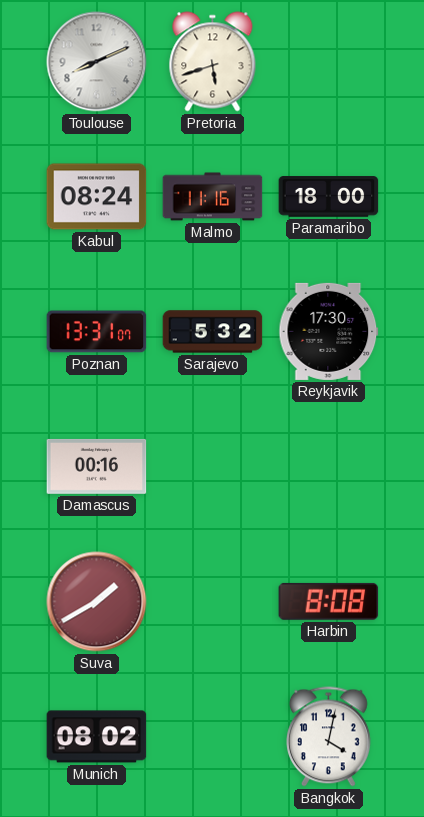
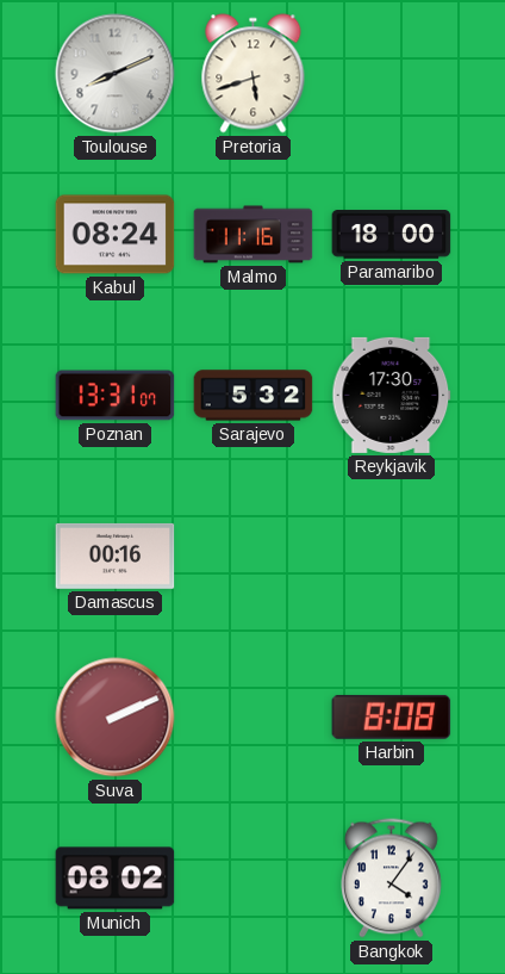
Suva: 1:40 -> 2:11 (116, 718)
Bangkok: 4:02 -> 4:06 (392, 879)
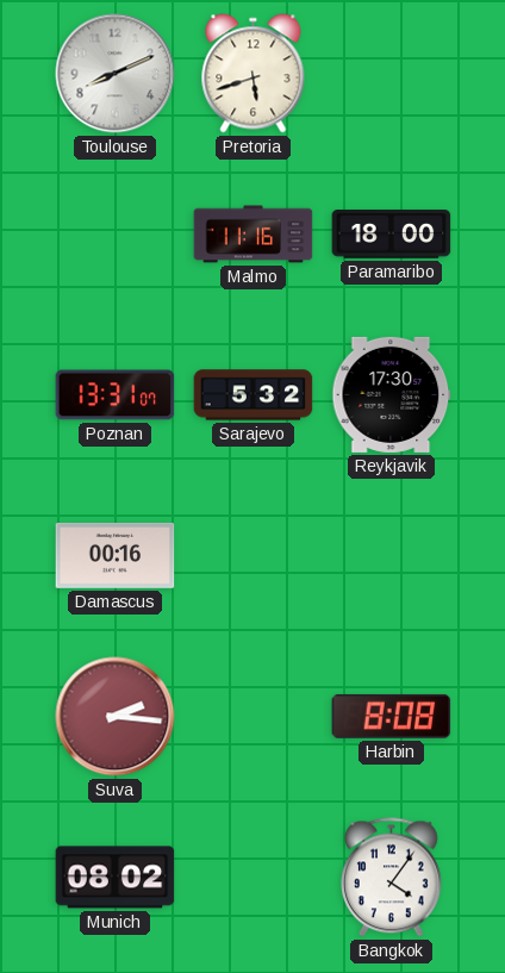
Kabul: 08:24 -> none (116, 235)
Suva: 2:11 -> 2:16 (116, 717)
